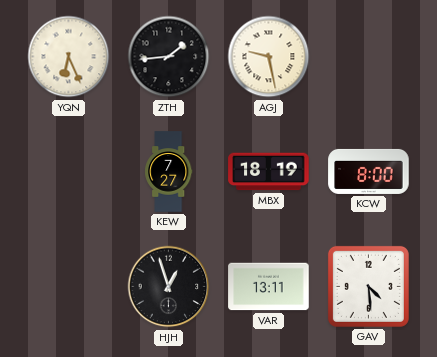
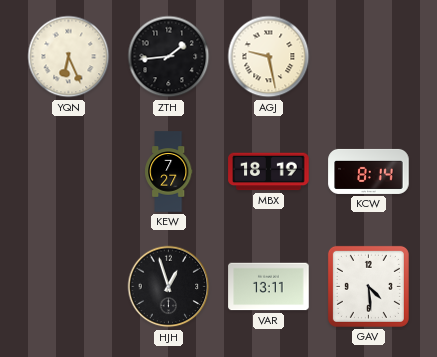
KCW: 8:00 -> 8:14 (369, 171)
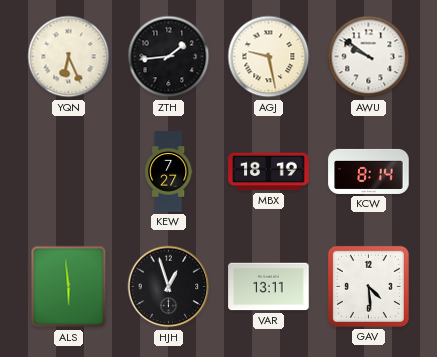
AWU: none -> 9:51 (369, 57)
ALS: none -> 5:59 (69, 287)
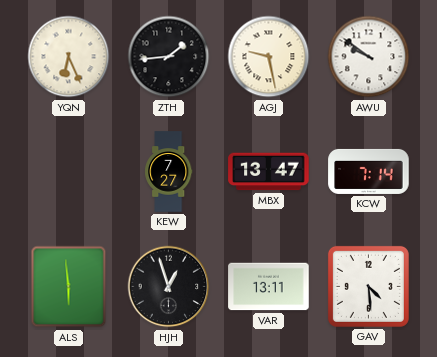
MBX: 18:19 -> 13:47 (269, 172)
KCW: 8:14 -> 7:14 (369, 171)
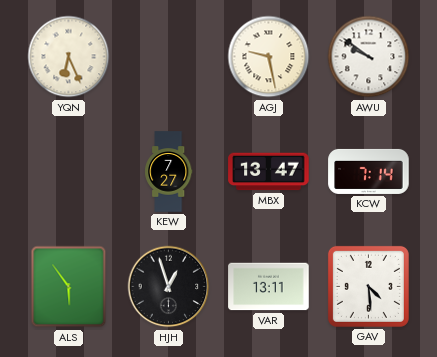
ZTH: 1:44 -> none (169, 57)
ALS: 5:59 -> 5:54 (69, 287)
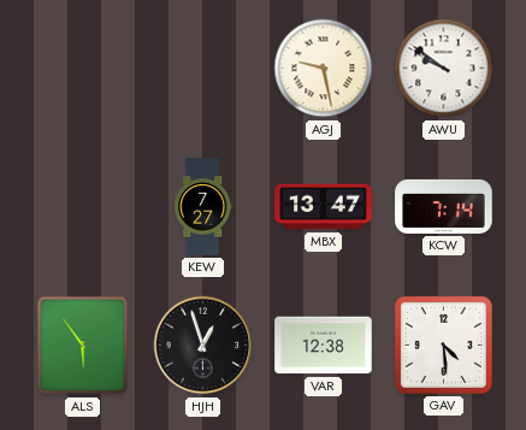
YQN: 6:26 -> none (69, 57)
VAR: 13:11 -> 12:38 (324, 346)
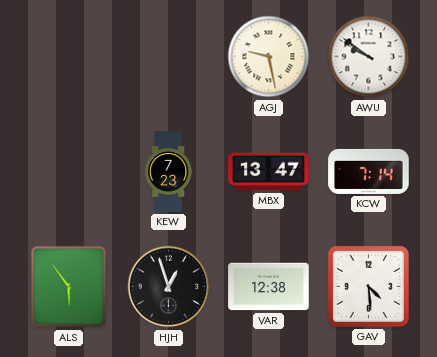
KEW: 7:27 -> 7:23 (169, 172)
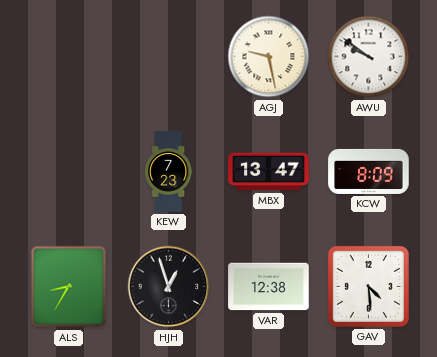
KCW: 7:14 -> 8:09 (369, 171)
ALS: 5:54 -> 8:35 (69, 287)
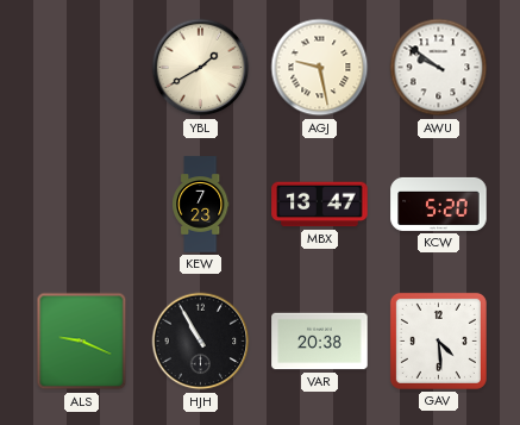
YBL: none -> 1:40 (201, 68)
KCW: 8:09 -> 5:20 (439, 204)
ALS: 8:35 -> 9:19 (82, 342)
HJH: 12:57 -> 10:55 (201, 342)
VAR: 12:38 -> 20:38 (320, 342)
